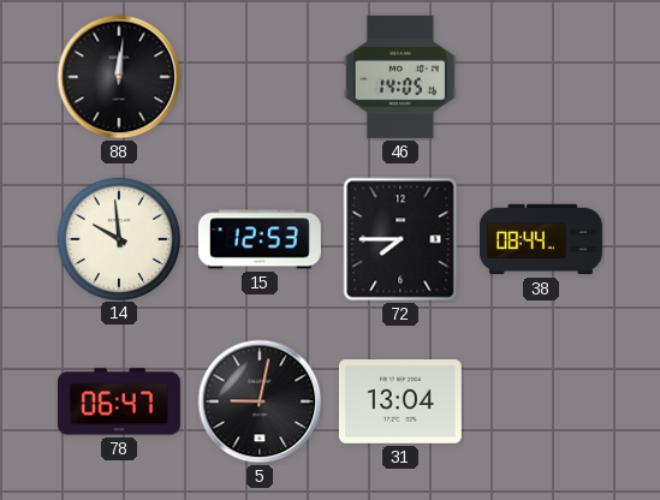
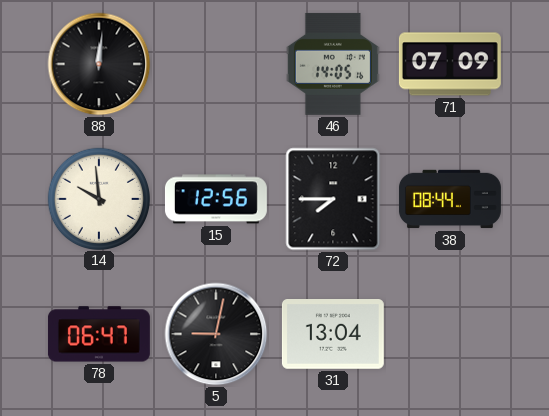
71: none -> 07:09 (450, 64)
15: 12:53 -> 12:56 (216, 199)
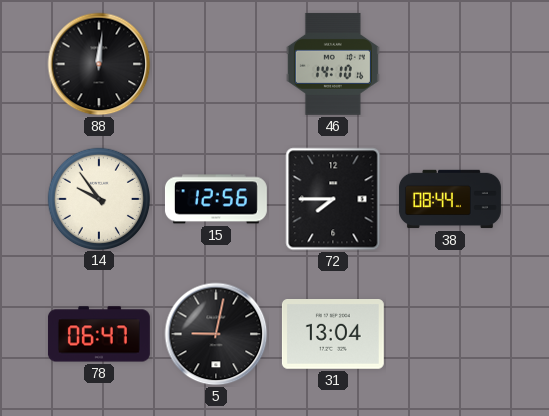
46: 14:05 -> 14:10 (333, 64)
71: 07:09 -> none (450, 64)
14: 9:59 -> 9:54 (98, 198)
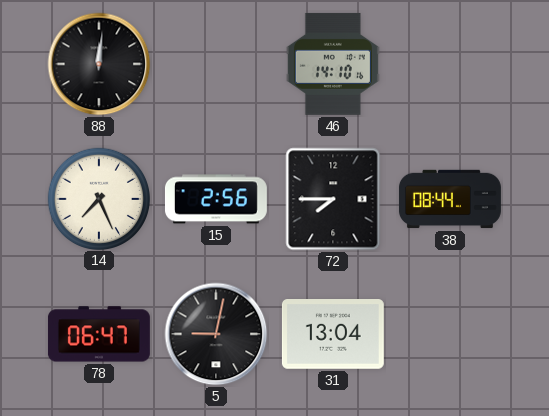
14: 9:54 -> 7:26 (98, 198)
15: 12:56 -> 2:56 (216, 199)
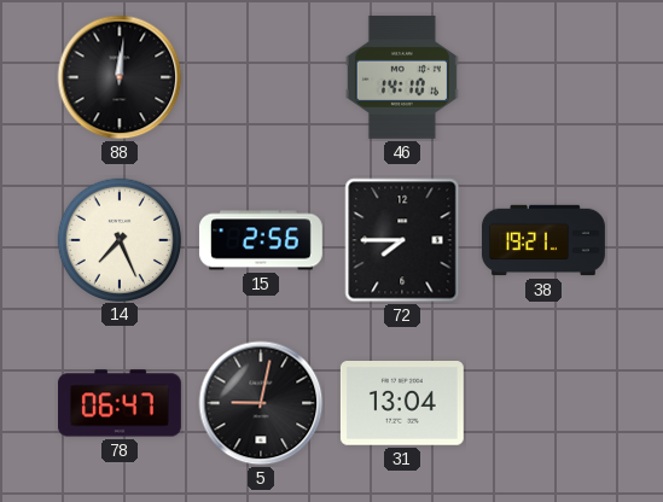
38: 08:44 -> 19:21 (543, 240)
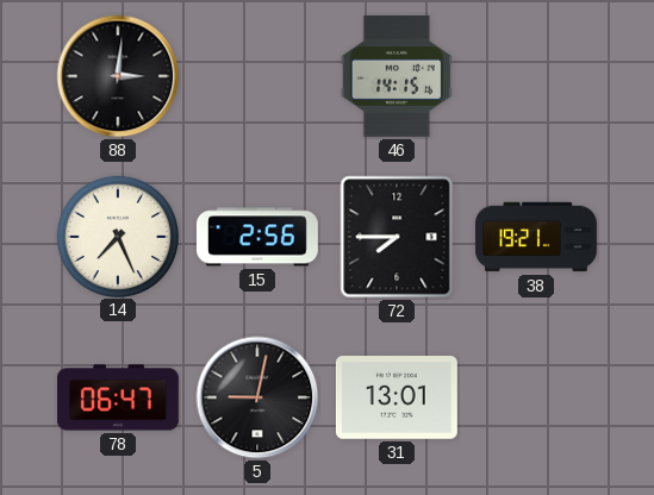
88: 12:01 -> 3:01 (118, 76)
46: 14:10 -> 14:15 (397, 76)
31: 13:04 -> 13:01 (397, 399)
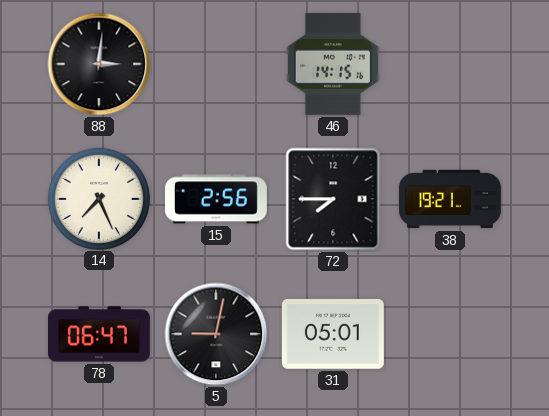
31: 13:01 -> 05:01 (333, 335)
